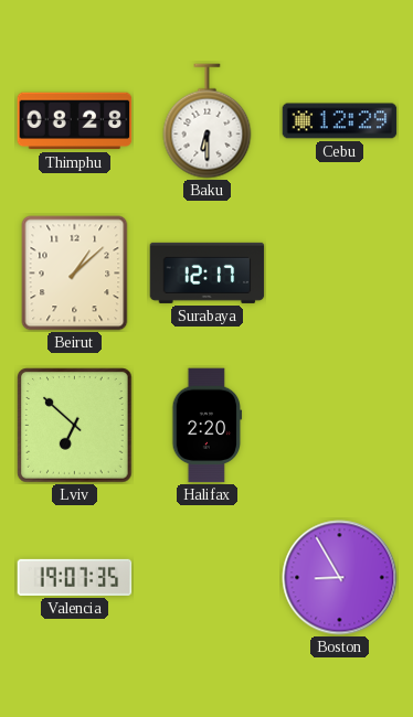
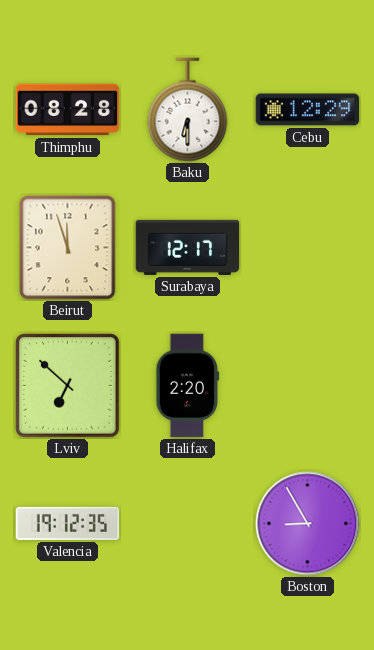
Beirut: 1:08 -> 11:57 (68, 248)
Valencia: 19:07 -> 19:12 (68, 523)
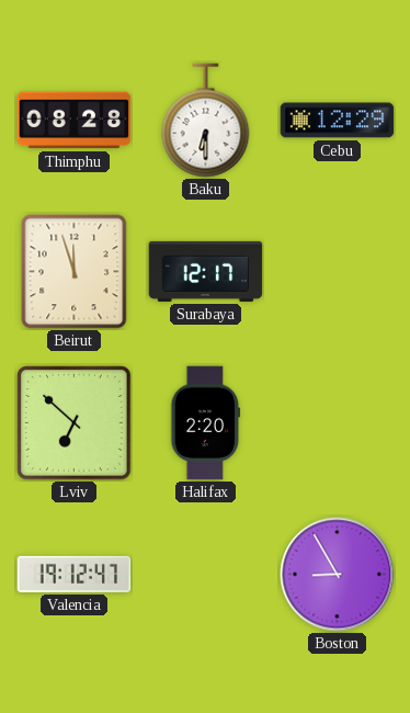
Valencia: 19:12:35 -> 19:12:47 (75, 574)
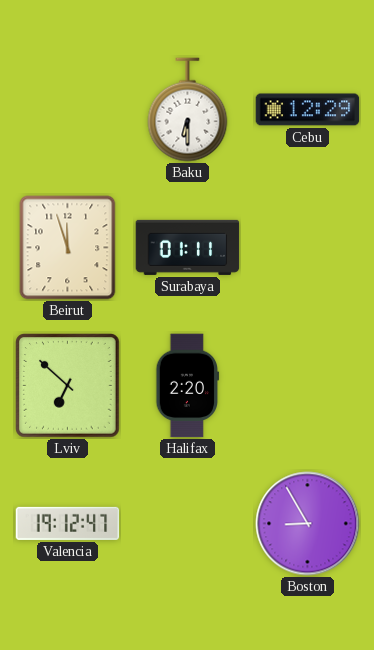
Thimphu: 08:28 -> none (75, 121)
Surabaya: 12:17 -> 01:11 (188, 247)
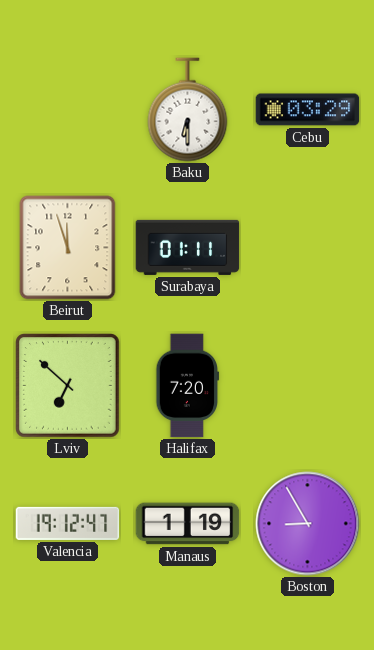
Cebu: 12:29 -> 03:29 (308, 110)
Halifax: 2:20 -> 7:20 (188, 386)
Manaus: none -> 1:19 (188, 524)
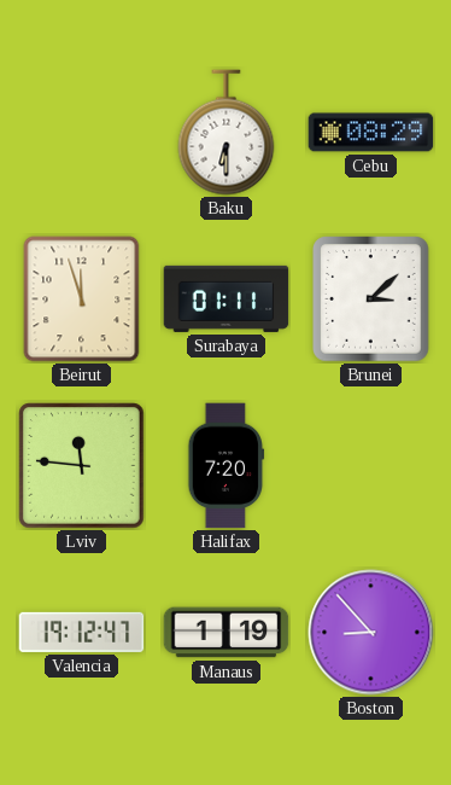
Cebu: 03:29 -> 08:29 (371, 133)
Brunei: none -> 3:08 (371, 300)
Lviv: 6:52 -> 11:46 (82, 466)
Boston: 8:55 -> 8:53 (371, 633)
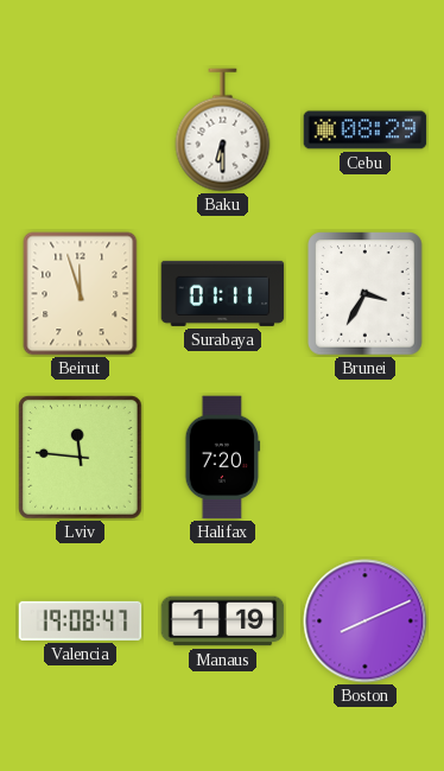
Brunei: 3:08 -> 3:35 (366, 294)
Valencia: 19:12 -> 19:08 (81, 620)
Boston: 8:53 -> 8:11 (366, 622)
